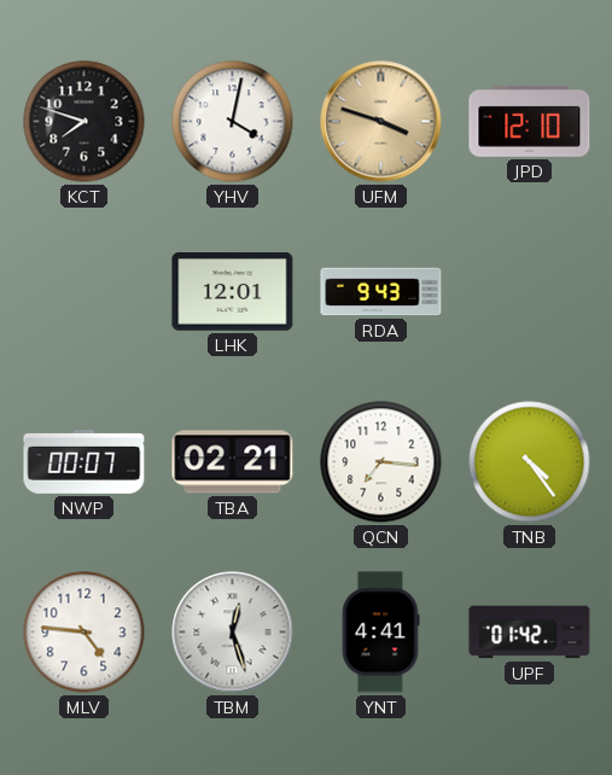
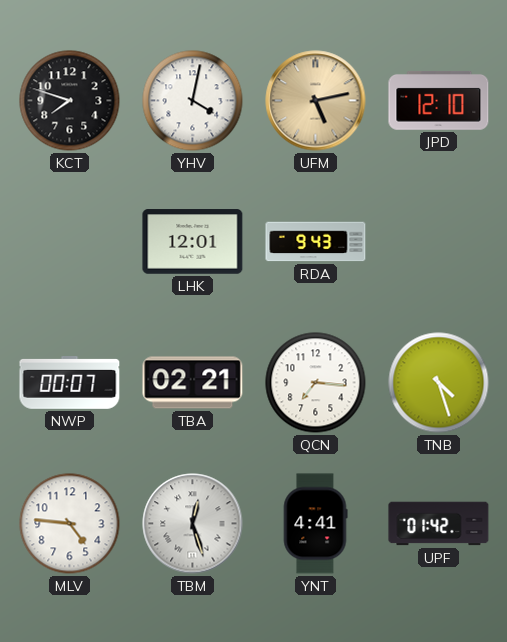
UFM: 3:48 -> 5:13 (316, 101)
TNB: 4:24 -> 4:27 (439, 383)
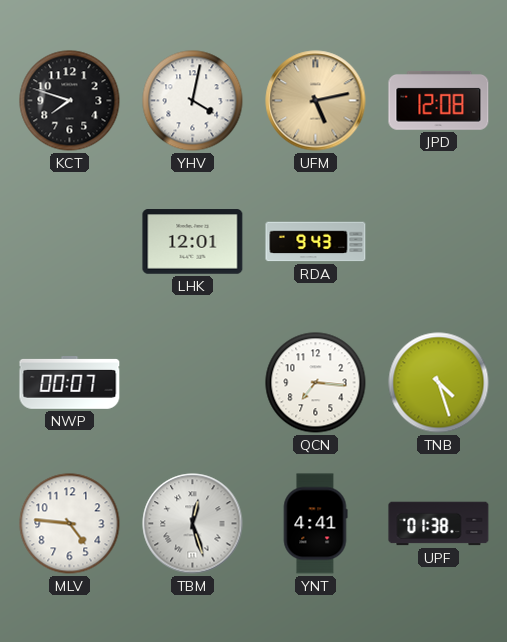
JPD: 12:10 -> 12:08 (439, 100)
TBA: 02:21 -> none (193, 383)
UPF: 01:42 -> 01:38 (439, 524)
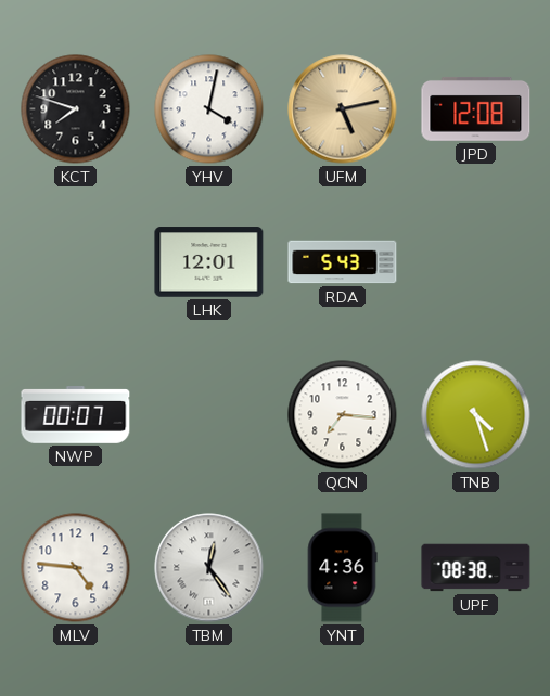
RDA: 9:43 -> 5:43 (343, 262)
TBM: 12:27 -> 12:24 (209, 568)
YNT: 4:41 -> 4:36 (342, 568)
UPF: 01:38 -> 08:38 (476, 568)
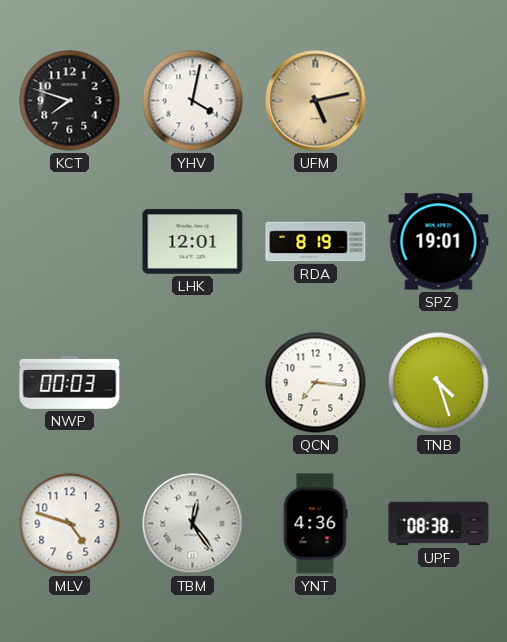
JPD: 12:08 -> none (476, 108)
RDA: 5:43 -> 8:19 (316, 242)
SPZ: none -> 19:01 (439, 242)
NWP: 00:07 -> 00:03 (70, 383)
MLV: 4:46 -> 4:48 (70, 524)
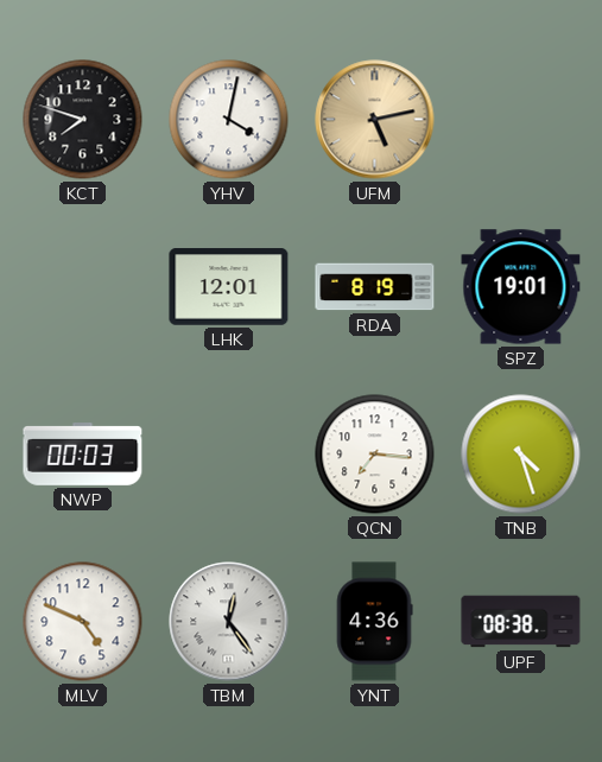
MLV: 4:48 -> 4:49 (83, 622)
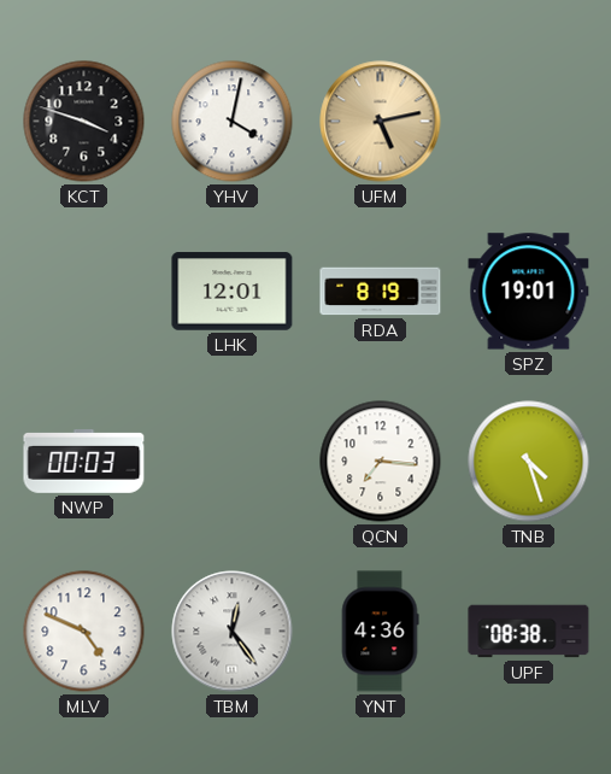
KCT: 7:48 -> 3:48 (84, 122)
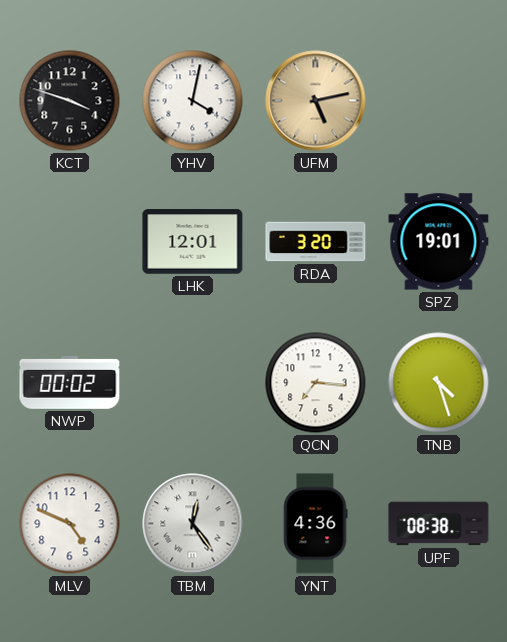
RDA: 8:19 -> 3:20 (316, 242)
NWP: 00:03 -> 00:02 (70, 383)
